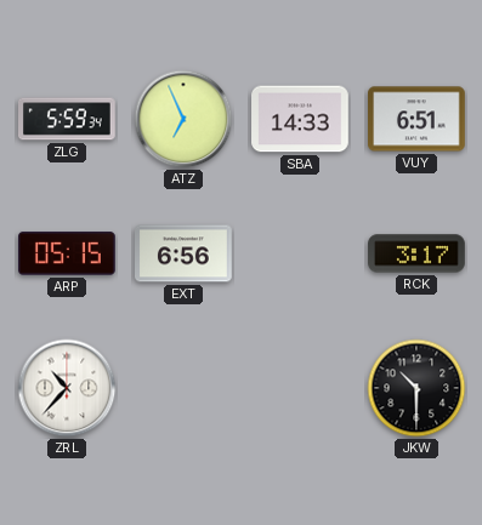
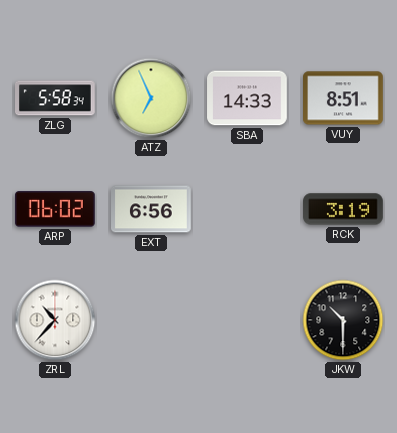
ZLG: 5:59 -> 5:58 (56, 98)
VUY: 6:51 -> 8:51 (344, 98)
ARP: 05:15 -> 06:02 (56, 209)
RCK: 3:17 -> 3:19 (343, 209)
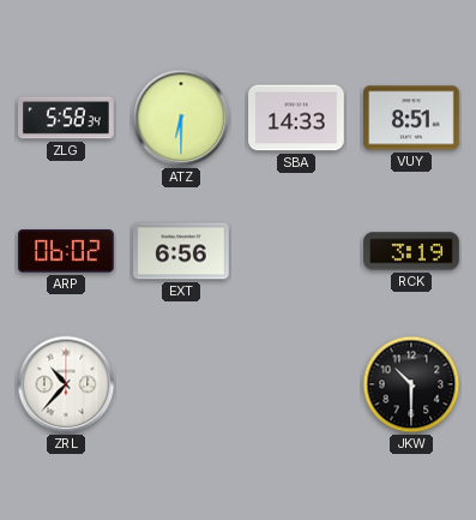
ATZ: 6:56 -> 6:30 (181, 118)
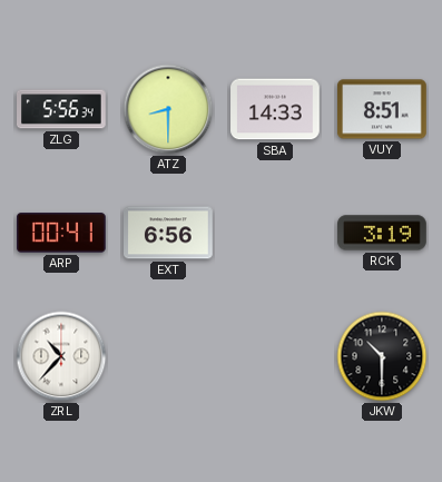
ZLG: 5:58 -> 5:56 (62, 109)
ATZ: 6:30 -> 8:30 (168, 109)
ARP: 06:02 -> 00:41 (62, 233)
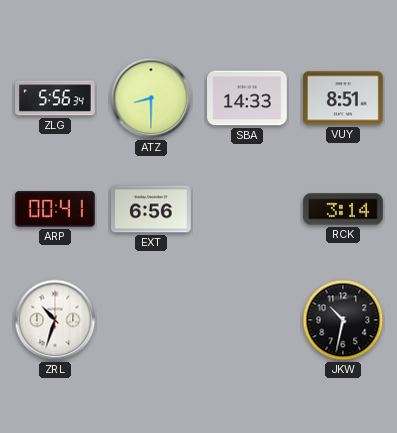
RCK: 3:19 -> 3:14 (343, 209)
ZRL: 10:37 -> 10:33 (55, 320)
JKW: 10:30 -> 10:32 (343, 320)
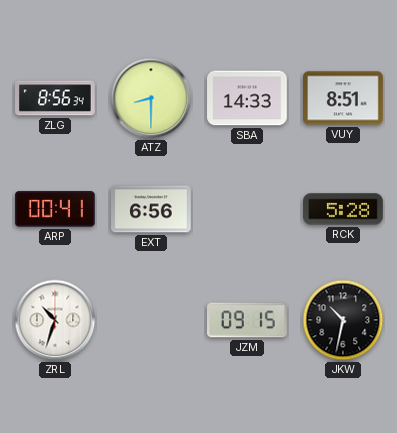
ZLG: 5:56 -> 8:56 (56, 98)
RCK: 3:14 -> 5:28 (343, 209)
JZM: none -> 09:15 (248, 320)
